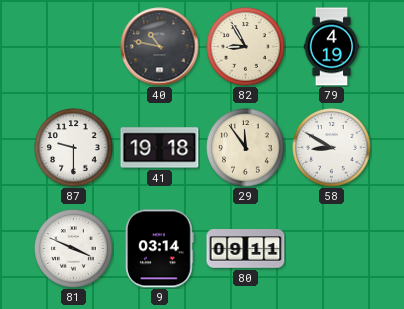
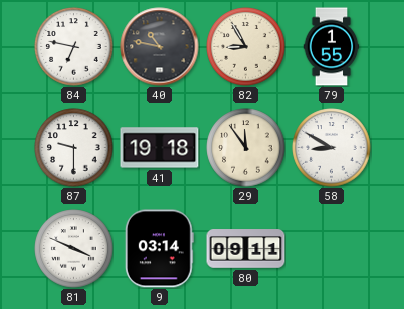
84: none -> 6:47 (74, 47)
79: 4:19 -> 1:55 (332, 47)
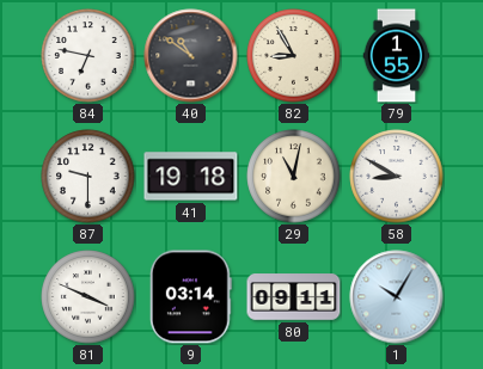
40: 10:47 -> 10:51 (191, 56)
29: 11:54 -> 11:02 (294, 177)
1: none -> 10:05 (397, 297)
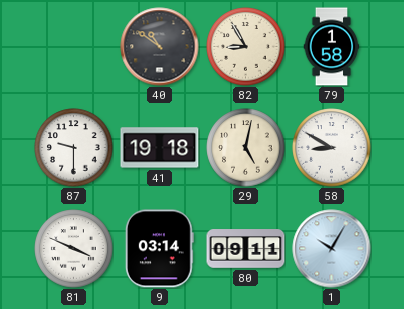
84: 6:47 -> none (88, 56)
79: 1:55 -> 1:58 (332, 47)
29: 11:02 -> 5:02 (246, 148)
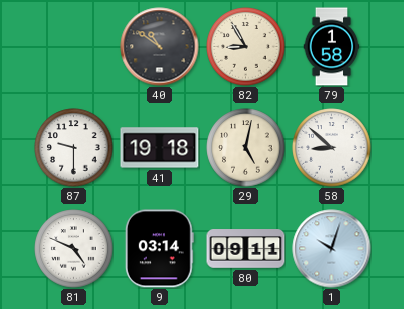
58: 8:50 -> 8:52 (332, 148)
81: 3:49 -> 4:49 (74, 249)
1: 10:05 -> 10:03 (332, 249)
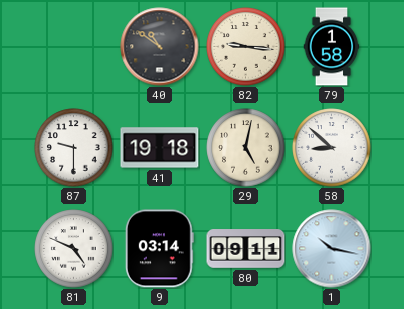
82: 8:55 -> 9:16 (246, 47)
1: 10:03 -> 10:17 (332, 249)
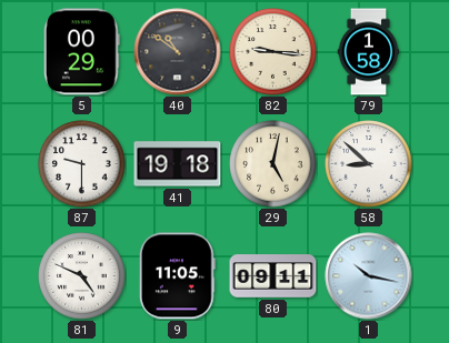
5: none -> 00:29 (82, 52)
9: 03:14 -> 11:05 (177, 276)
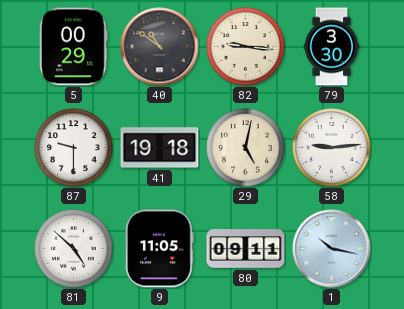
79: 1:58 -> 3:30 (332, 47)
58: 8:52 -> 9:14 (332, 148)
81: 4:49 -> 4:52 (74, 249)
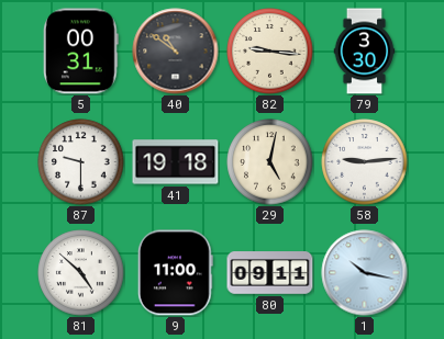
5: 00:29 -> 00:31 (81, 52)
9: 11:05 -> 11:00 (175, 273)
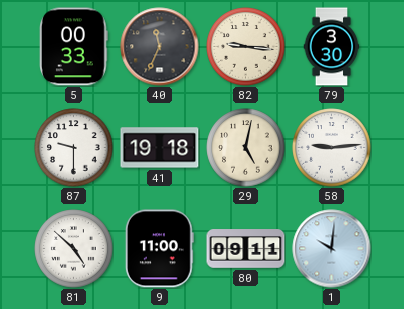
5: 00:31 -> 00:33 (74, 47)
40: 10:51 -> 11:34 (160, 47)
1: 10:17 -> 10:01 (332, 249)
